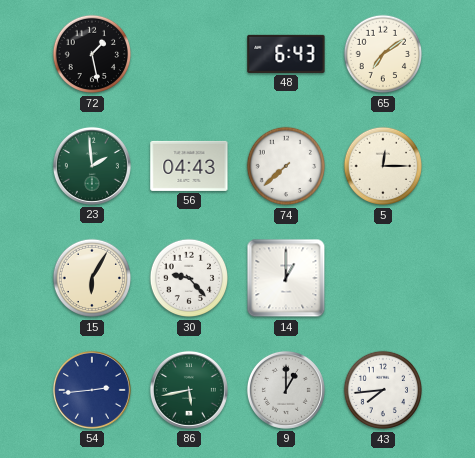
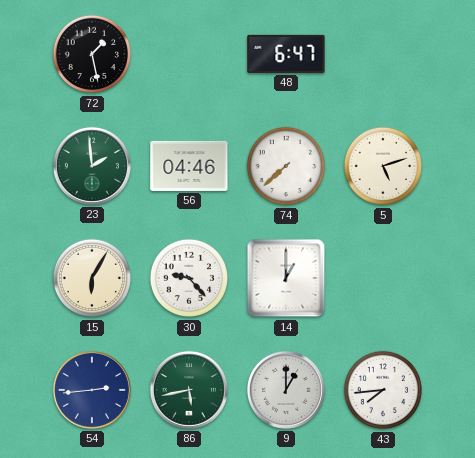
48: 6:43 -> 6:47 (286, 54)
65: 7:09 -> none (383, 54)
56: 04:43 -> 04:46 (189, 166)
5: 12:15 -> 5:12 (383, 166)
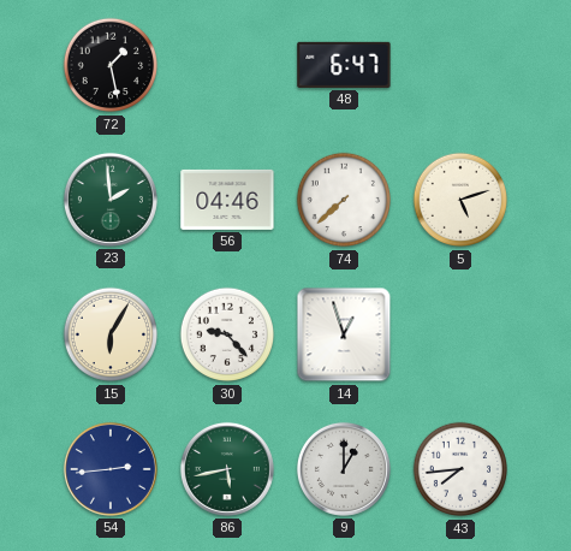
14: 1:00 -> 12:57 (344, 334)
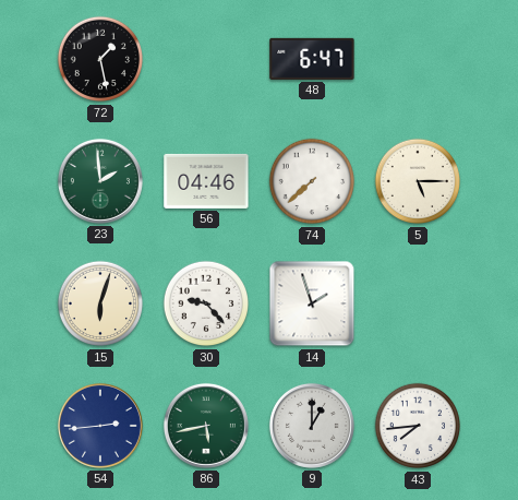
5: 5:12 -> 5:15 (418, 181)
15: 6:05 -> 6:03 (100, 303)
14: 12:57 -> 1:57 (312, 303)
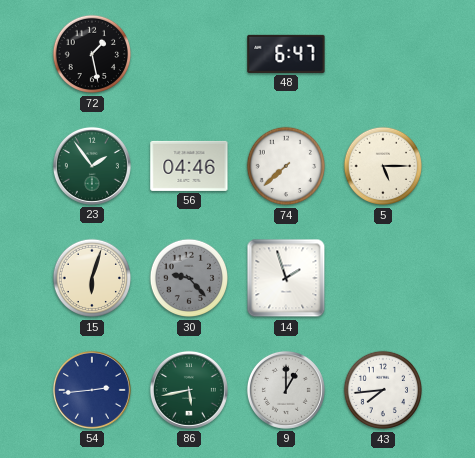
23: 1:59 -> 1:54 (92, 166)
30 dial: white -> grey (189, 278)
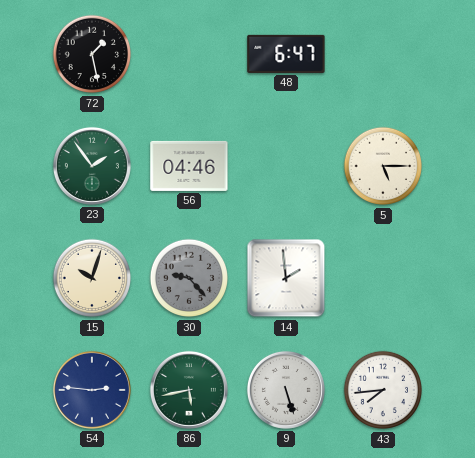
74: 7:38 -> none (286, 166)
15: 6:03 -> 10:03 (92, 278)
14: 1:57 -> 1:59 (286, 278)
54: 2:44 -> 2:46 (92, 390)
9: 1:00 -> 5:27 (286, 390)
